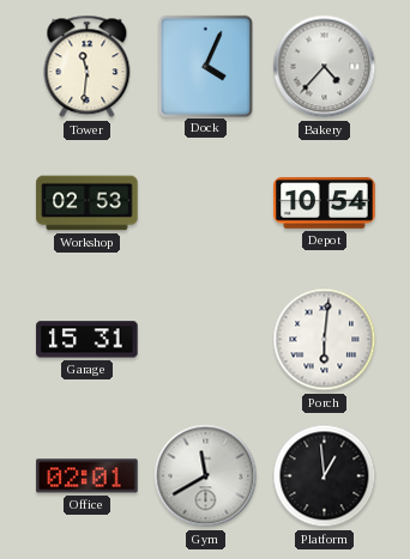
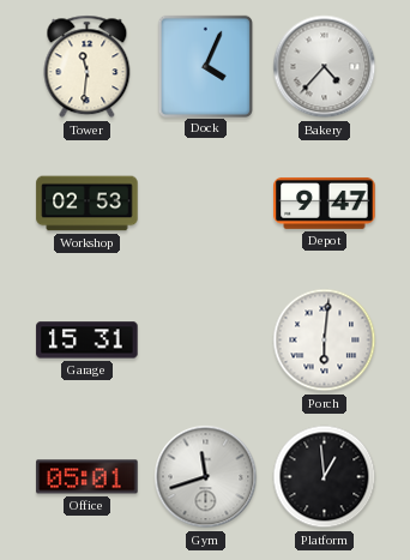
Depot: 10:54 -> 9:47 (325, 203)
Office: 02:01 -> 05:01 (88, 477)
Gym: 11:40 -> 11:42 (206, 477)
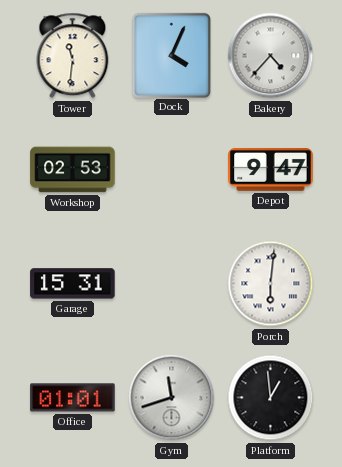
Office: 05:01 -> 01:01 (73, 398)
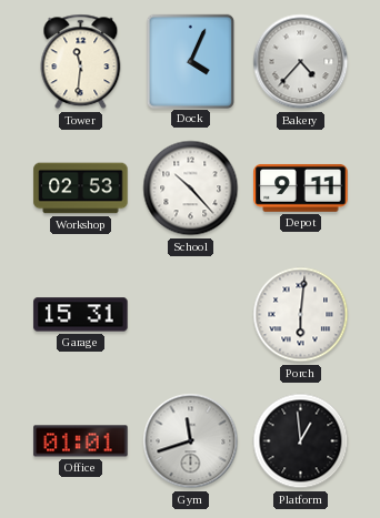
School: none -> 10:23 (191, 189)
Depot: 9:47 -> 9:11 (301, 187)
